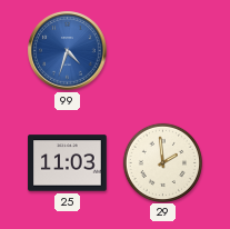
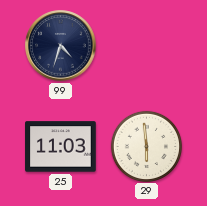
99 dial: blue -> navy (61, 46)
29: 1:59 -> 5:59 (146, 146)
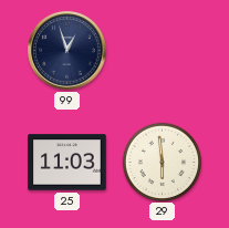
99: 4:33 -> 12:57 (67, 51)
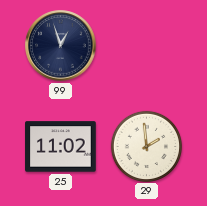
25: 11:03 -> 11:02 (61, 147)
29: 5:59 -> 1:59 (146, 146)
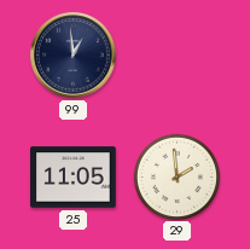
99: 12:57 -> 12:59 (74, 56)
25: 11:02 -> 11:05 (74, 178)
